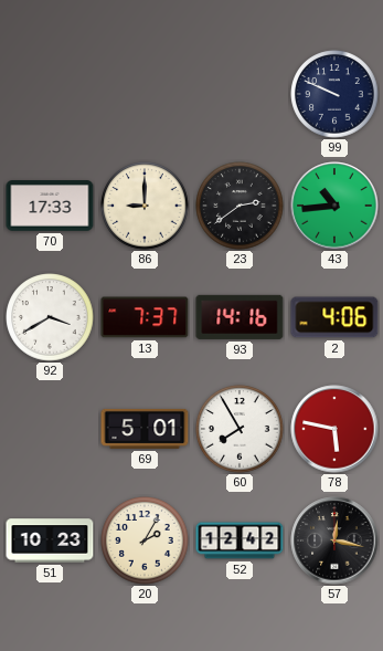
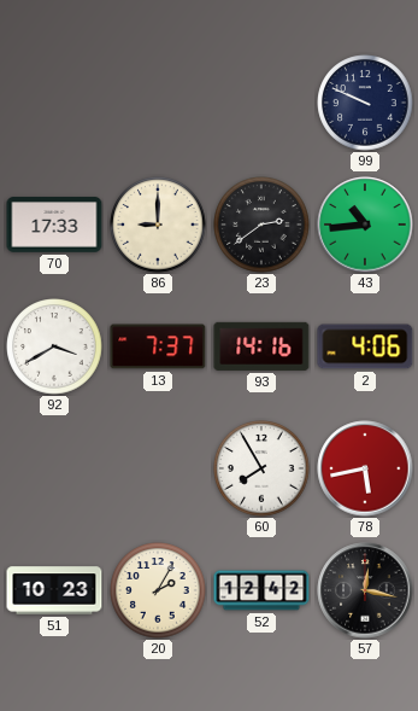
69: 5:01 -> none (145, 429)
78: 5:47 -> 5:43 (365, 468)
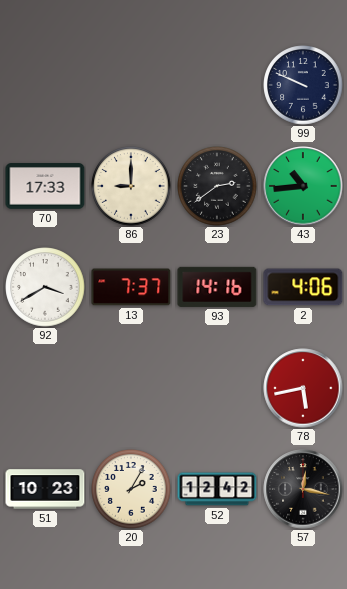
60: 7:55 -> none (261, 468)
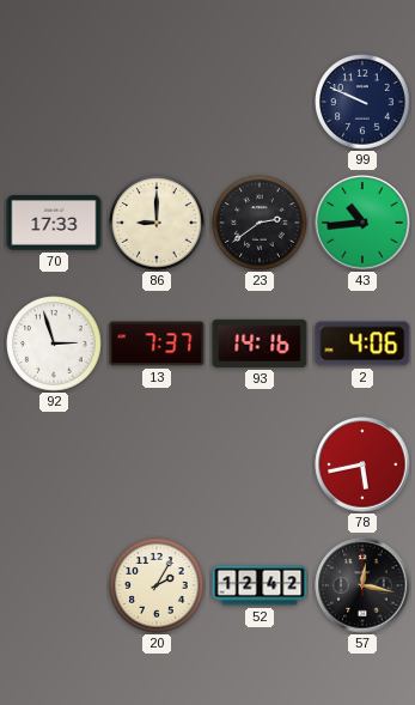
92: 3:40 -> 2:57 (54, 344)
51: 10:23 -> none (45, 489)
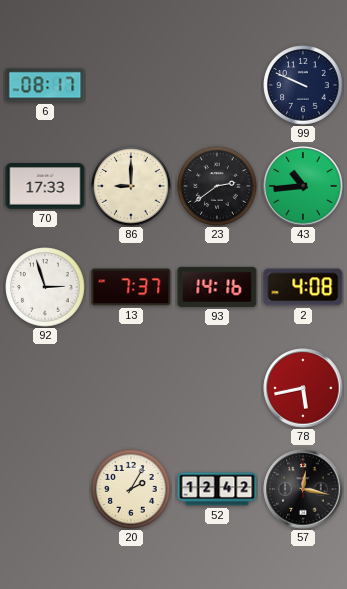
6: none -> 08:17 (45, 85)
2: 4:06 -> 4:08 (303, 287)
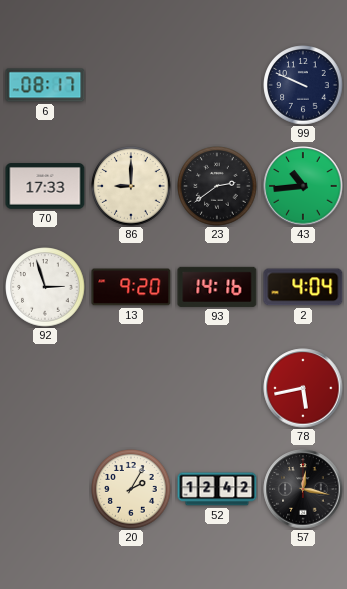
13: 7:37 -> 9:20 (131, 287)
2: 4:08 -> 4:04 (303, 287)
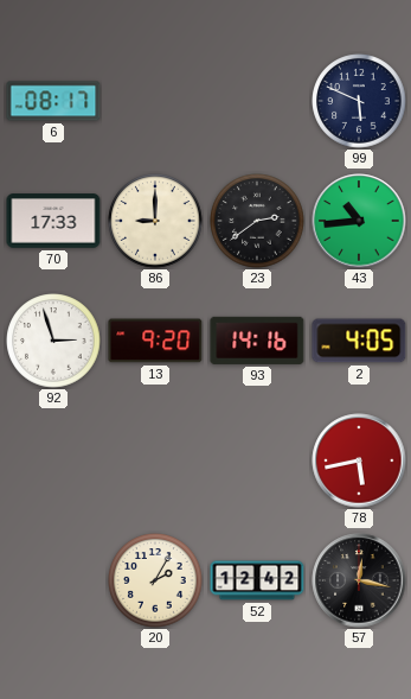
99: 9:49 -> 5:49 (359, 101)
2: 4:04 -> 4:05 (359, 341)
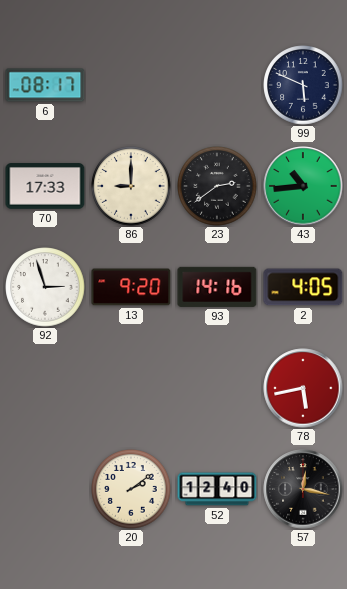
20: 2:05 -> 2:09 (131, 489)
52: 12:42 -> 12:40 (217, 489)
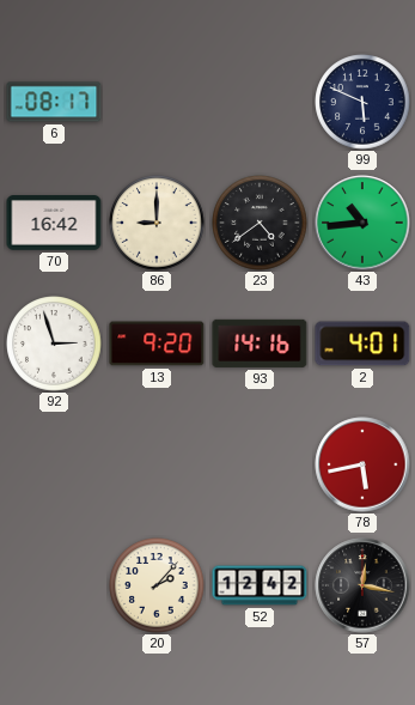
70: 17:33 -> 16:42 (54, 223)
23: 2:39 -> 4:39 (260, 223)
2: 4:05 -> 4:01 (362, 344)
20: 2:09 -> 2:07 (157, 585)
52: 12:40 -> 12:42 (260, 585)
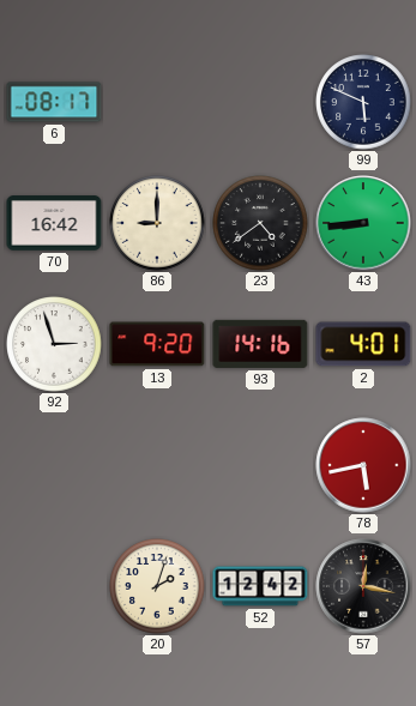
43: 10:44 -> 8:44 (363, 223)
20: 2:07 -> 2:03 (157, 586)
